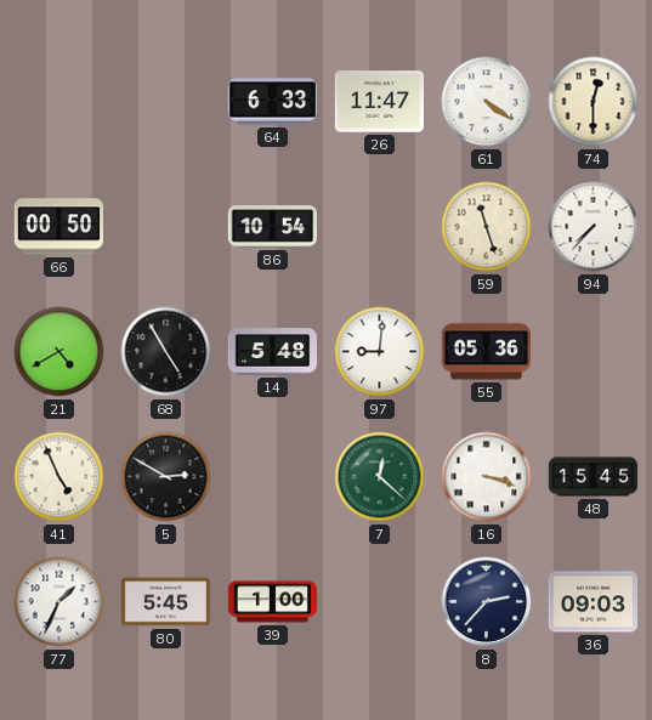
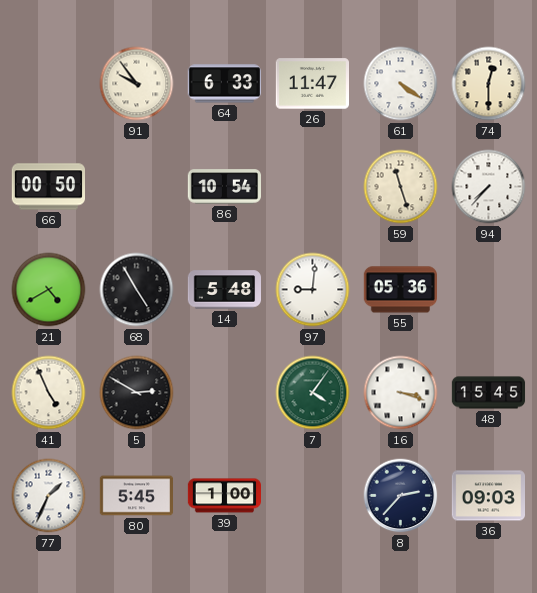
91: none -> 9:54 (137, 84)
7: 12:22 -> 4:06 (313, 393)
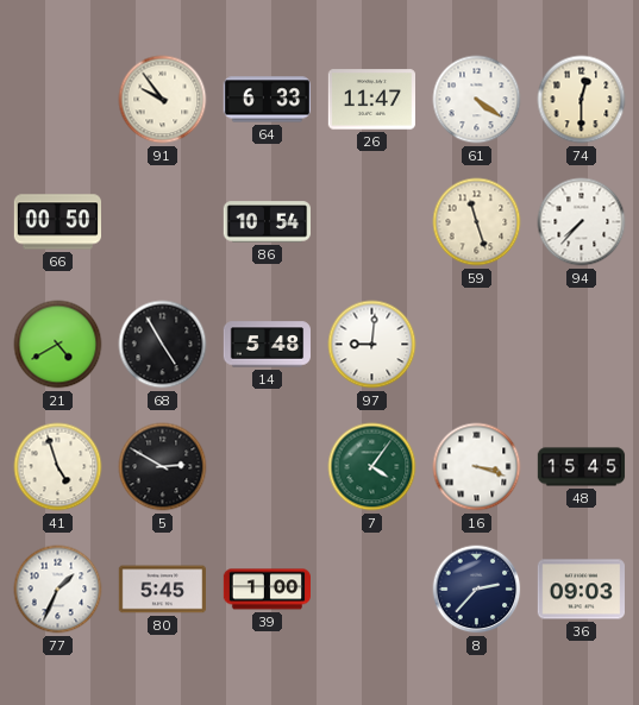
55: 05:36 -> none (400, 290)
41: 4:56 -> 4:57 (58, 467)
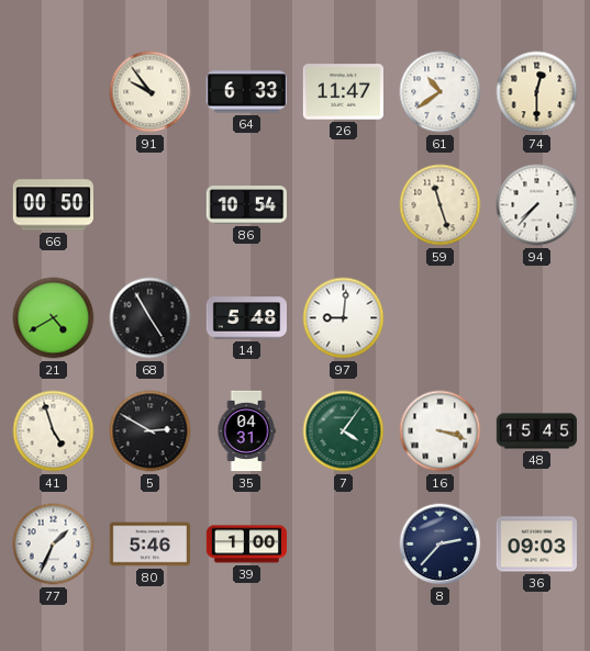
61: 4:21 -> 10:39 (441, 92)
35: none -> 04:31 (246, 431)
80: 5:45 -> 5:46 (149, 545)
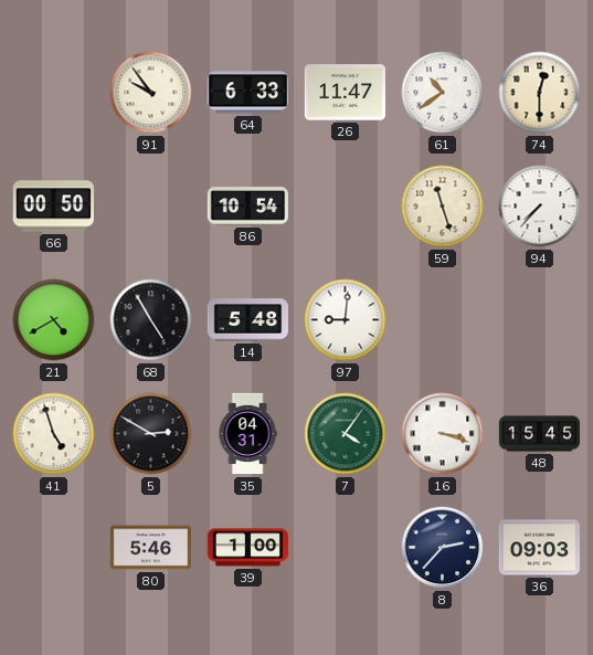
77: 1:34 -> none (54, 545)
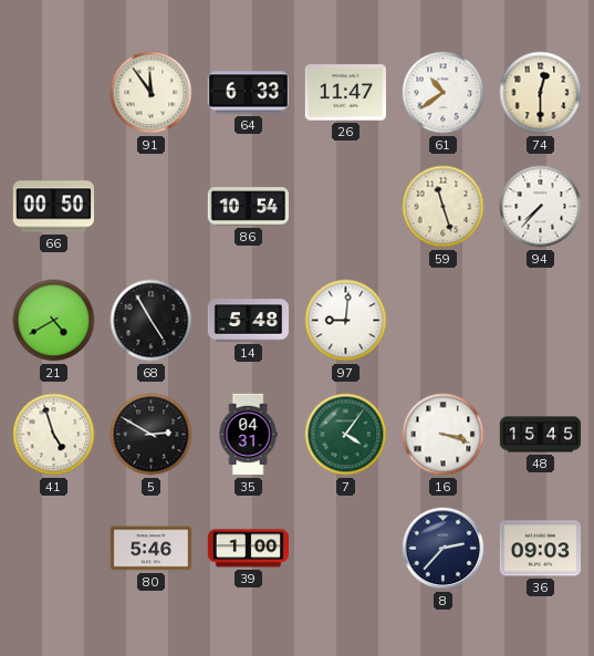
91: 9:54 -> 11:54 (152, 93)
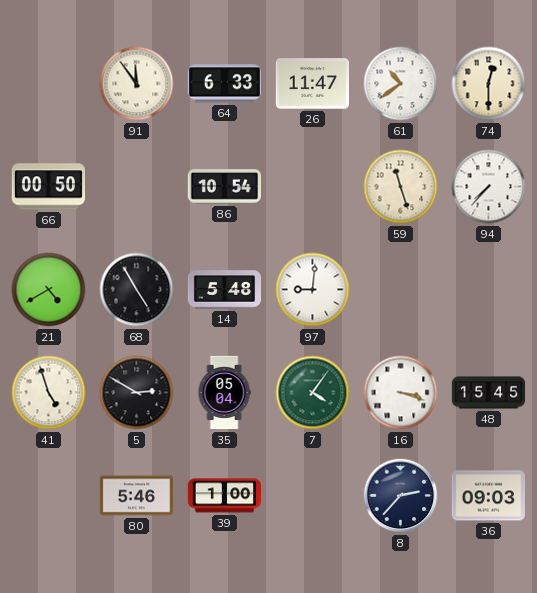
35: 04:31 -> 05:04 (224, 393)
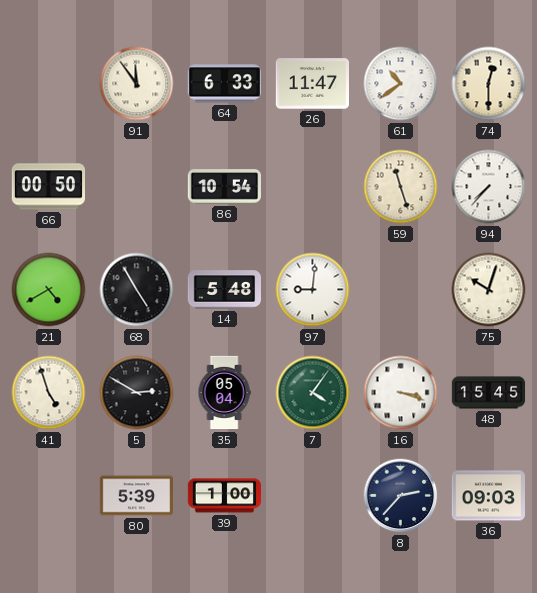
75: none -> 10:03 (489, 290)
80: 5:46 -> 5:39 (136, 496)
